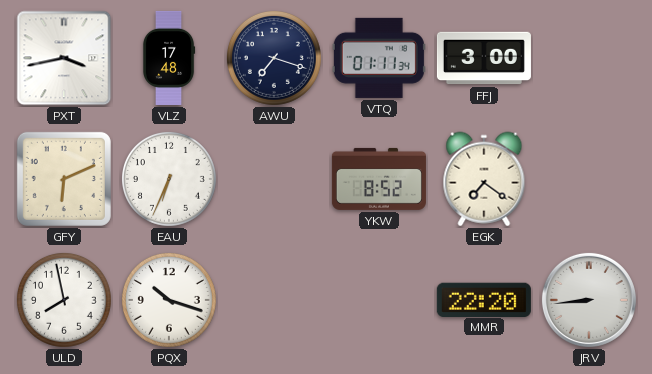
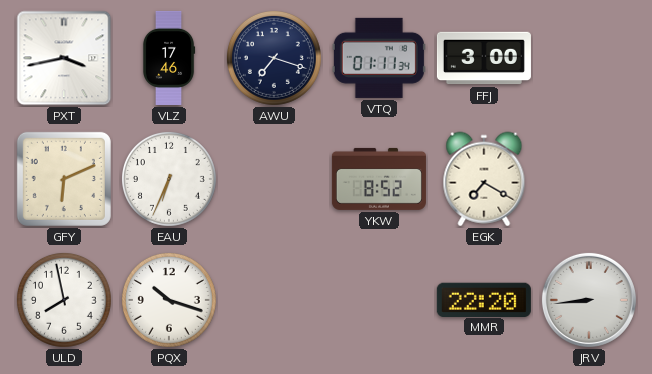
VLZ: 17:48 -> 17:46 (169, 58)
EGK: 7:21 -> 7:20 (484, 179)
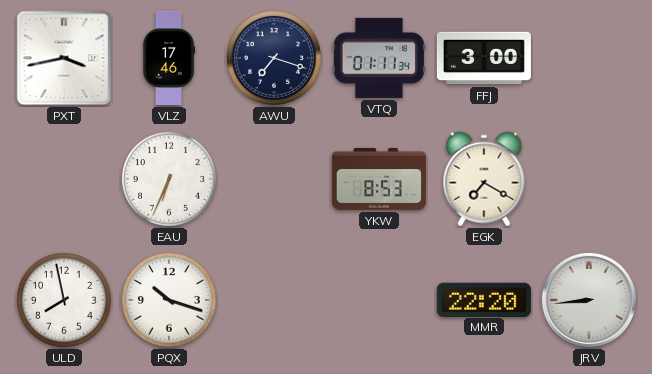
GFY: 6:11 -> none (64, 179)
YKW: 8:52 -> 8:53 (379, 179)
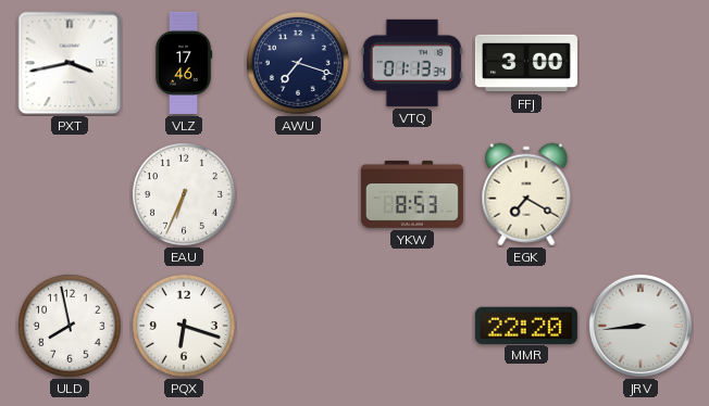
VTQ: 01:11 -> 01:13 (412, 63)
PQX: 10:18 -> 6:18 (184, 326)
